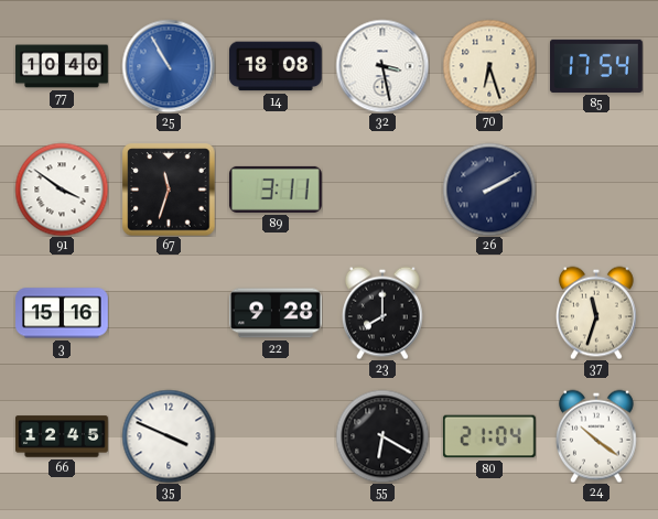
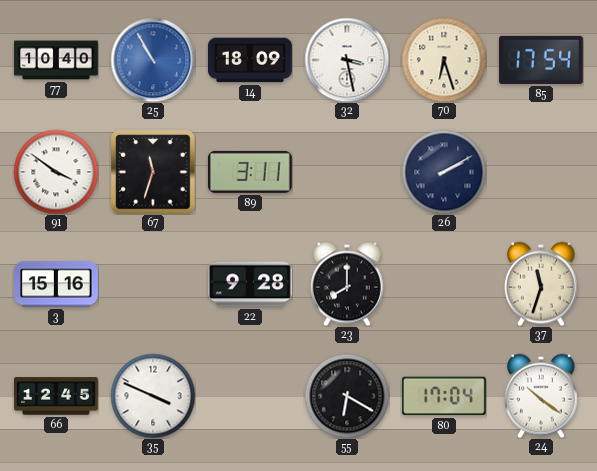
14: 18:08 -> 18:09 (250, 60)
80: 21:04 -> 17:04 (444, 396)
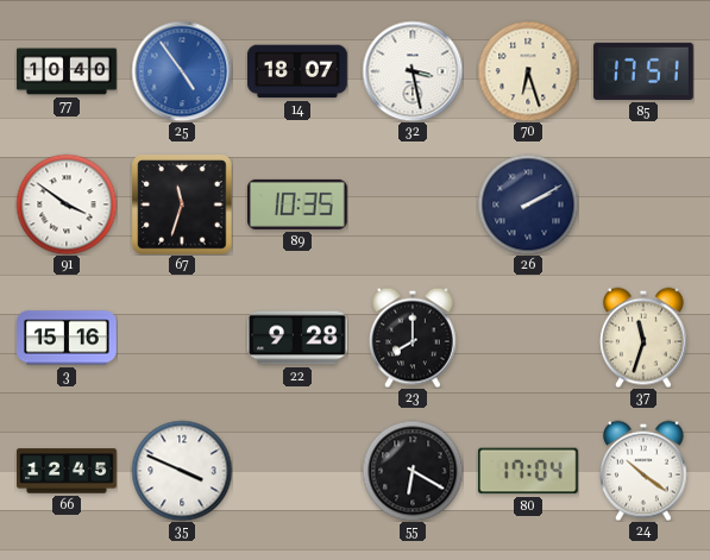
25: 10:55 -> 4:54 (182, 71)
14: 18:09 -> 18:07 (297, 71)
85: 17:54 -> 17:51 (645, 71)
89: 3:11 -> 10:35 (297, 205)
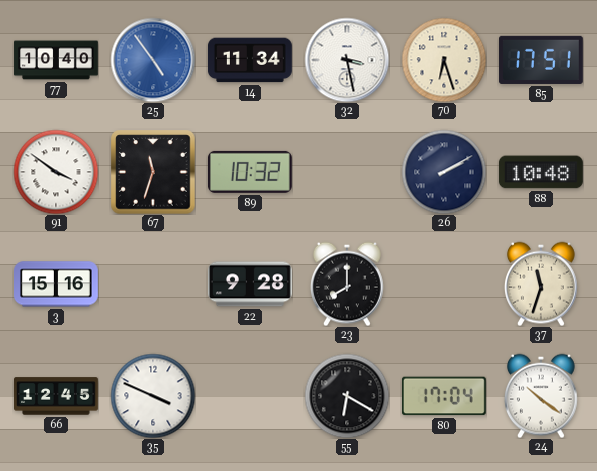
14: 18:07 -> 11:34 (250, 60)
89: 10:35 -> 10:32 (250, 172)
88: none -> 10:48 (541, 172)
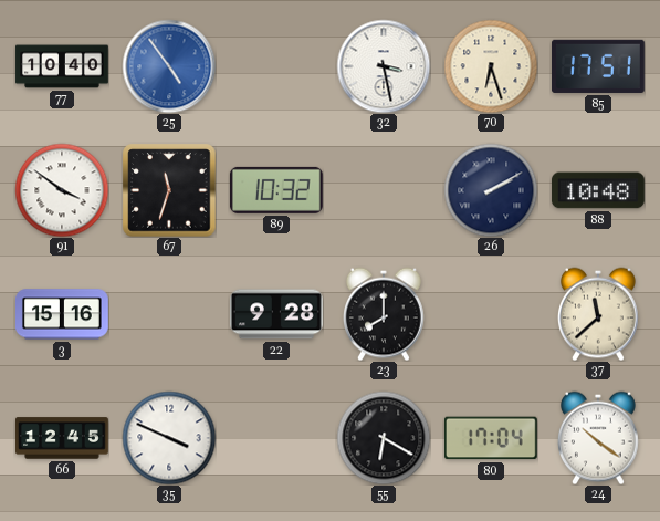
14: 11:34 -> none (250, 60)
37: 11:33 -> 11:38 (598, 314)
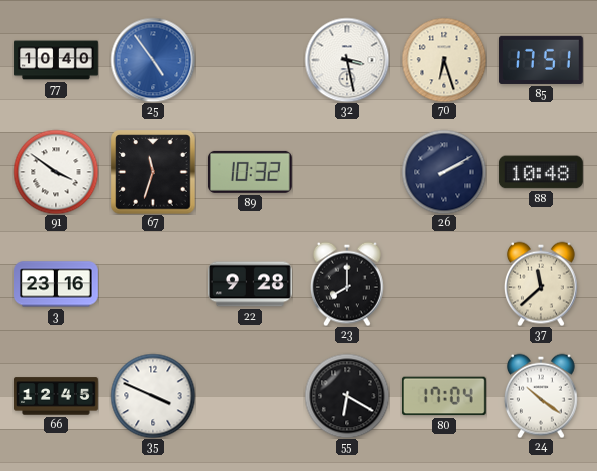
3: 15:16 -> 23:16 (57, 284)
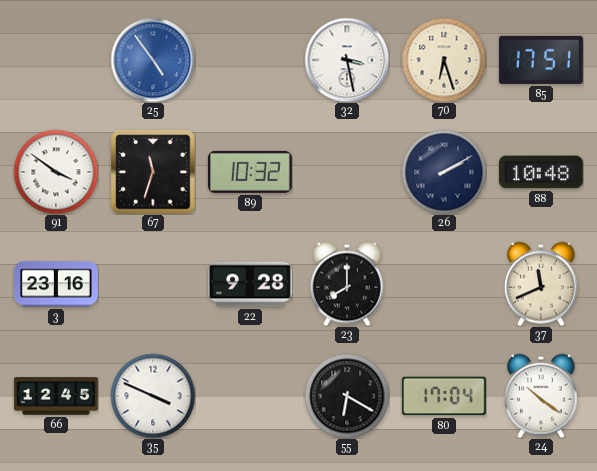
77: 10:40 -> none (56, 60)
37: 11:38 -> 11:41 (541, 284)
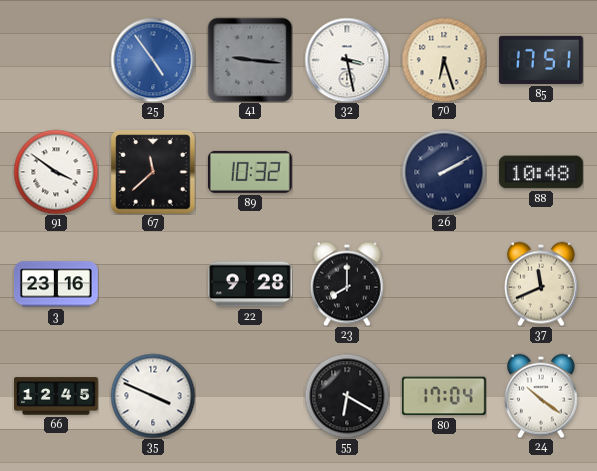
41: none -> 9:16 (250, 60)
67: 11:33 -> 11:38 (153, 172)
